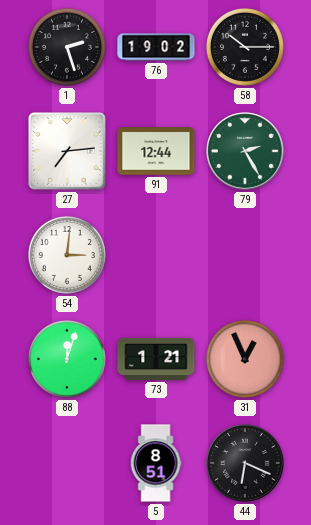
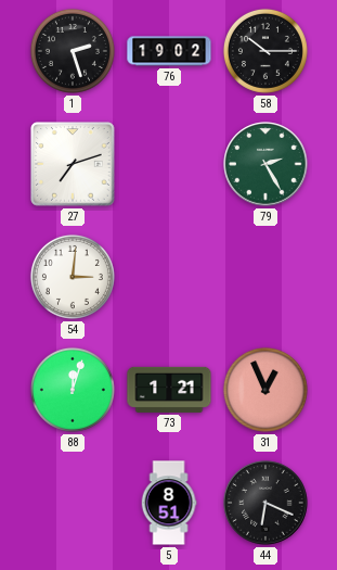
27: 7:14 -> 7:12 (73, 164)
91: 12:44 -> none (156, 151)
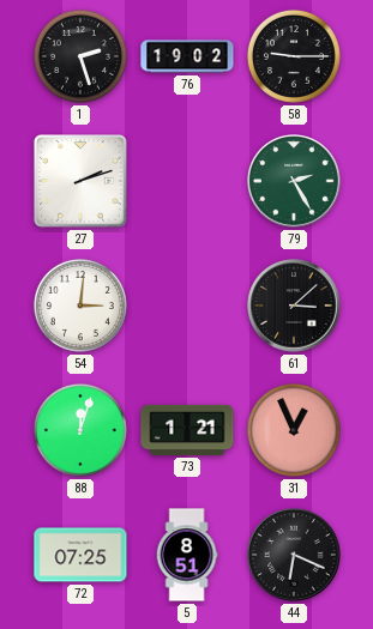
58: 10:15 -> 9:15 (294, 56)
27: 7:12 -> 2:12 (80, 181)
61: none -> 3:08 (294, 306)
72: none -> 07:25 (80, 555)
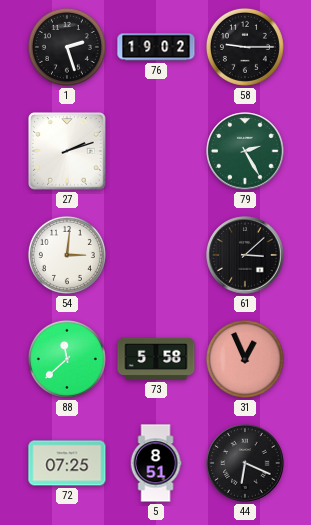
88: 12:03 -> 11:38 (67, 359)
73: 1:21 -> 5:58 (156, 359)
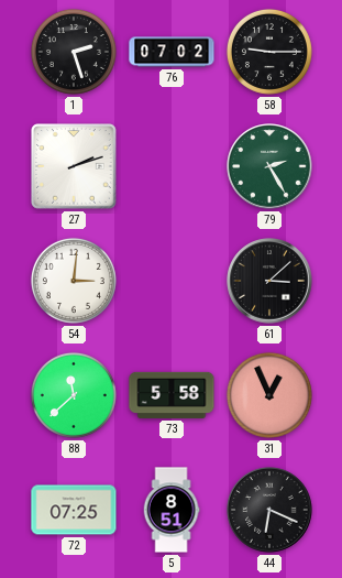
76: 19:02 -> 07:02 (172, 52)
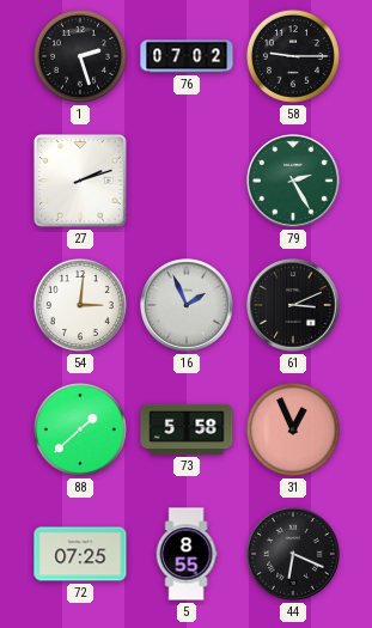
16: none -> 1:56 (187, 305)
61: 3:08 -> 3:11 (293, 305)
88: 11:38 -> 1:38 (80, 429)
5: 8:51 -> 8:55 (187, 554)
